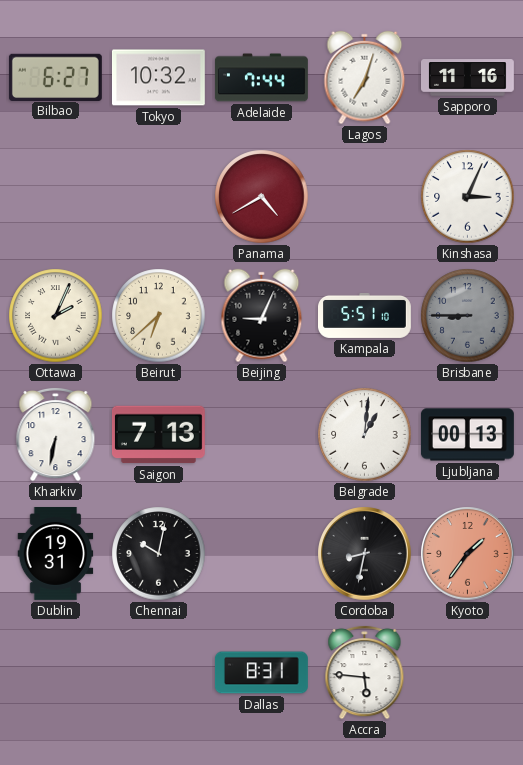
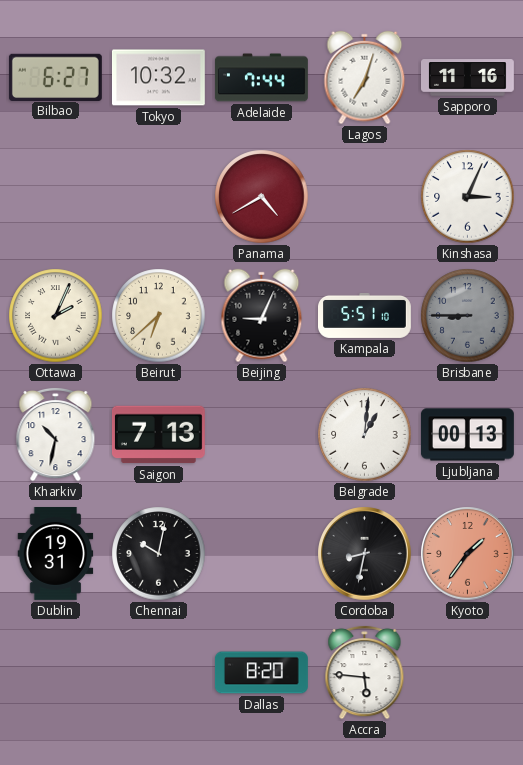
Kharkiv: 6:32 -> 10:32 (56, 434)
Dallas: 8:31 -> 8:20 (261, 673)
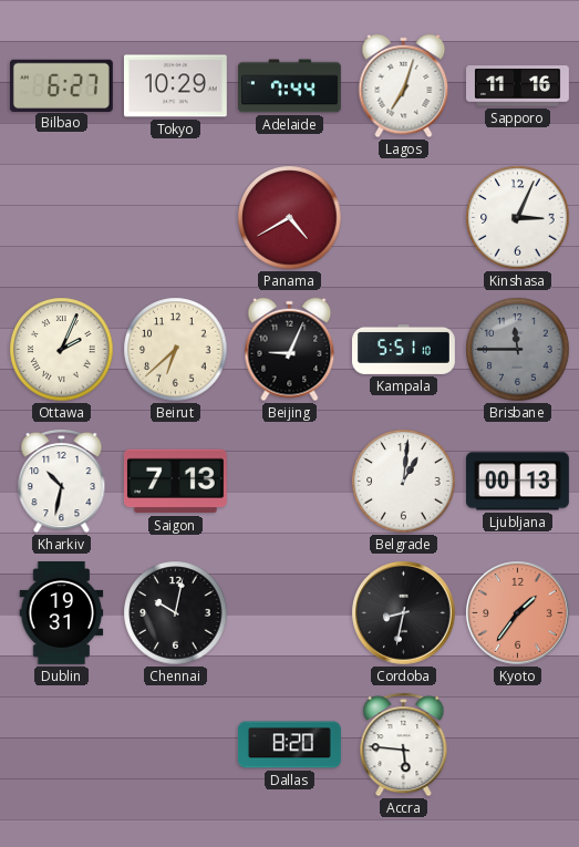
Tokyo: 10:32 -> 10:29 (175, 86)
Brisbane: 8:45 -> 11:45 (518, 350)
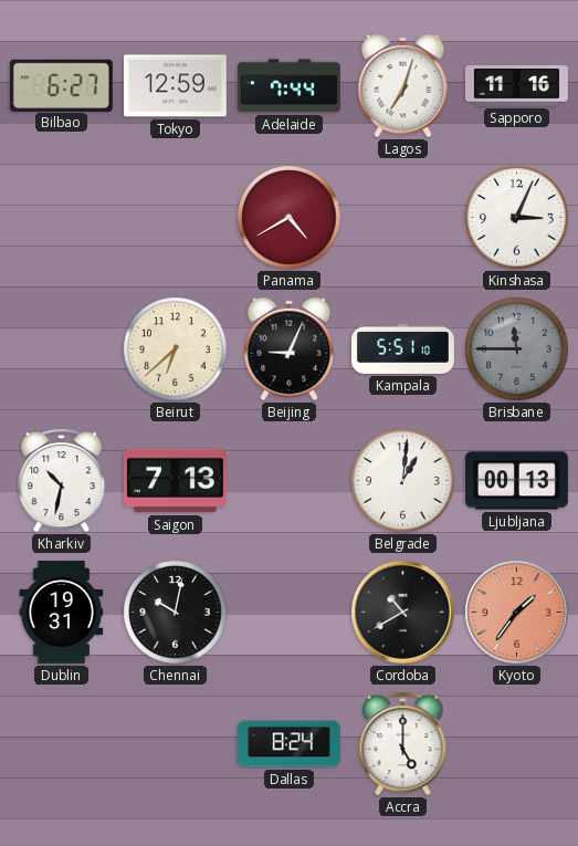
Tokyo: 10:29 -> 12:59 (175, 86)
Ottawa: 2:04 -> none (62, 350)
Cordoba: 8:32 -> 10:40 (403, 613)
Dallas: 8:20 -> 8:24 (288, 744)
Accra: 5:46 -> 5:00 (403, 743)
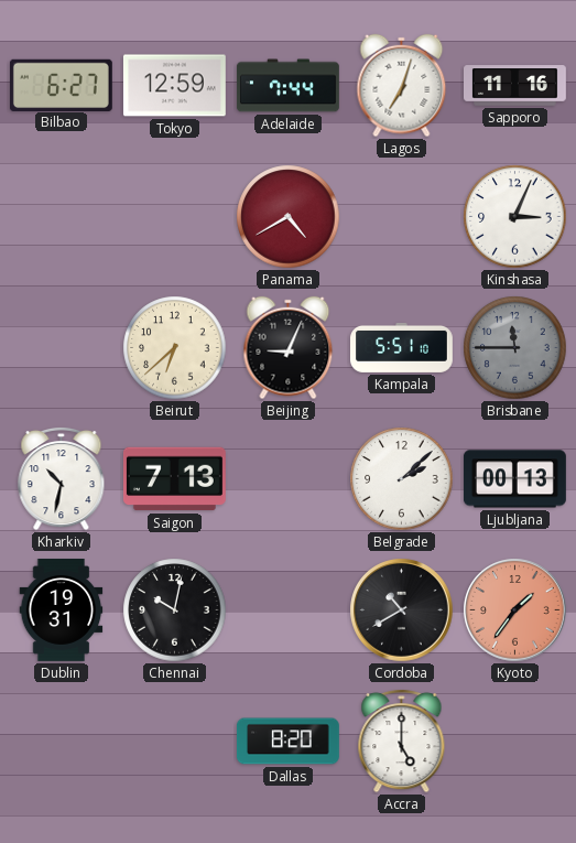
Belgrade: 1:01 -> 2:08 (402, 479)
Dallas: 8:24 -> 8:20 (287, 742)
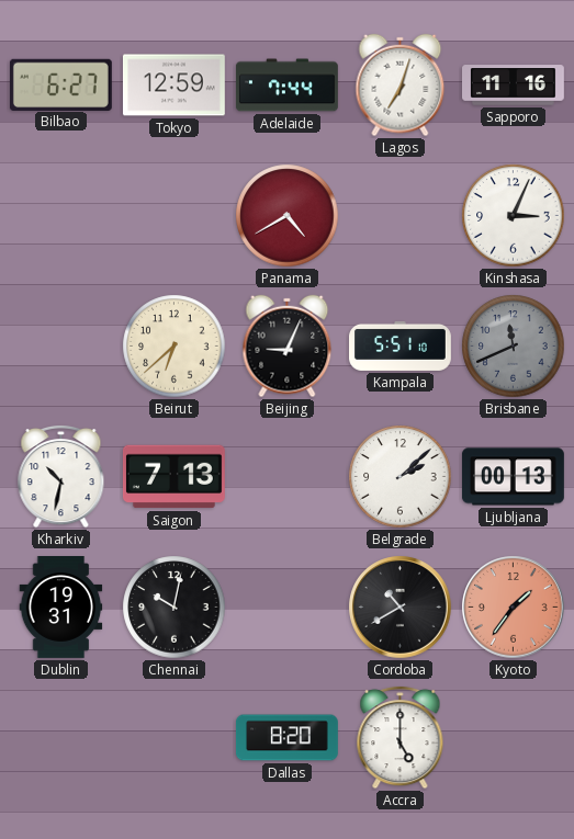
Brisbane: 11:45 -> 11:41 (514, 347)
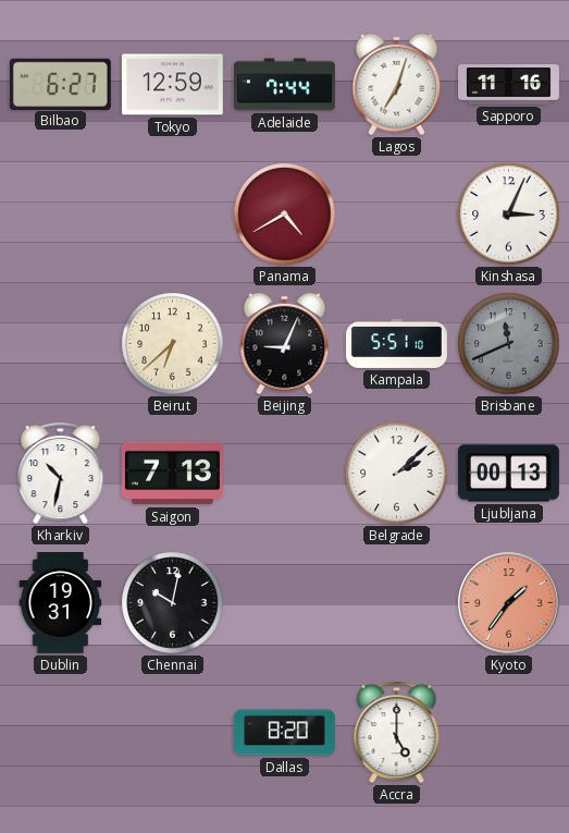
Cordoba: 10:40 -> none (401, 608)
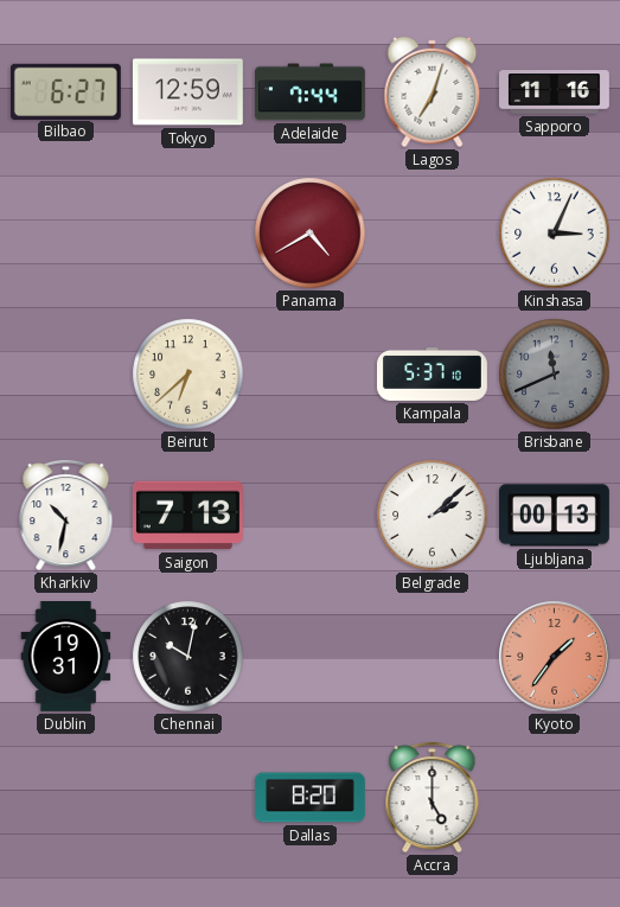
Beijing: 9:04 -> none (285, 344)
Kampala: 5:51 -> 5:37 (433, 373)
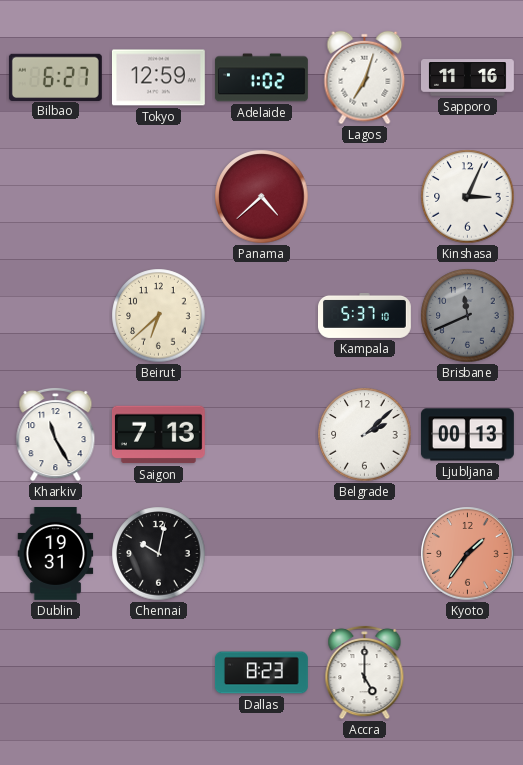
Adelaide: 7:44 -> 1:02 (261, 78)
Panama: 4:40 -> 4:38 (262, 197)
Kharkiv: 10:32 -> 11:25 (56, 434)
Dallas: 8:20 -> 8:23 (261, 673)
